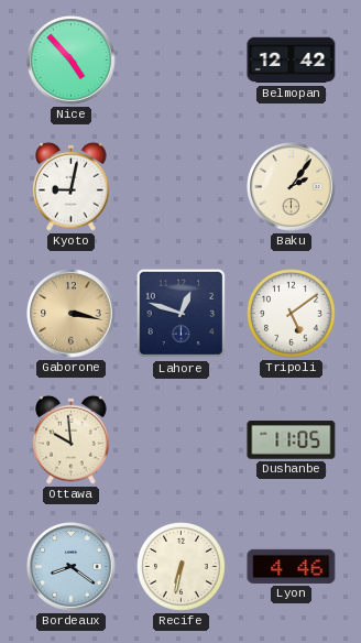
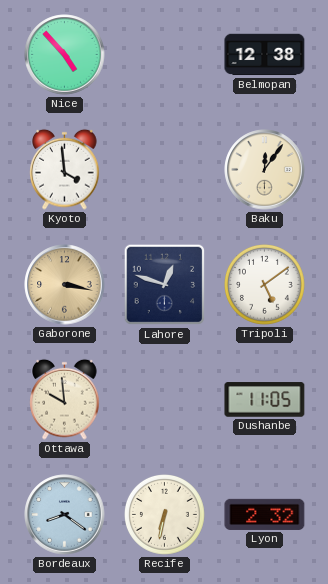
Belmopan: 12:42 -> 12:38 (265, 55)
Kyoto: 9:02 -> 3:59 (65, 169)
Baku: 2:06 -> 12:06 (265, 170)
Lyon: 4:46 -> 2:32 (265, 514)
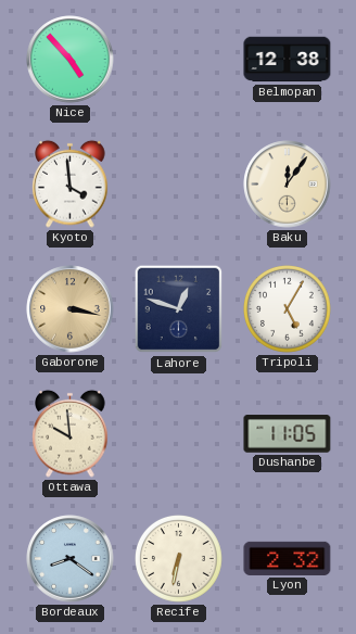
Tripoli: 5:09 -> 5:05 (288, 309)
